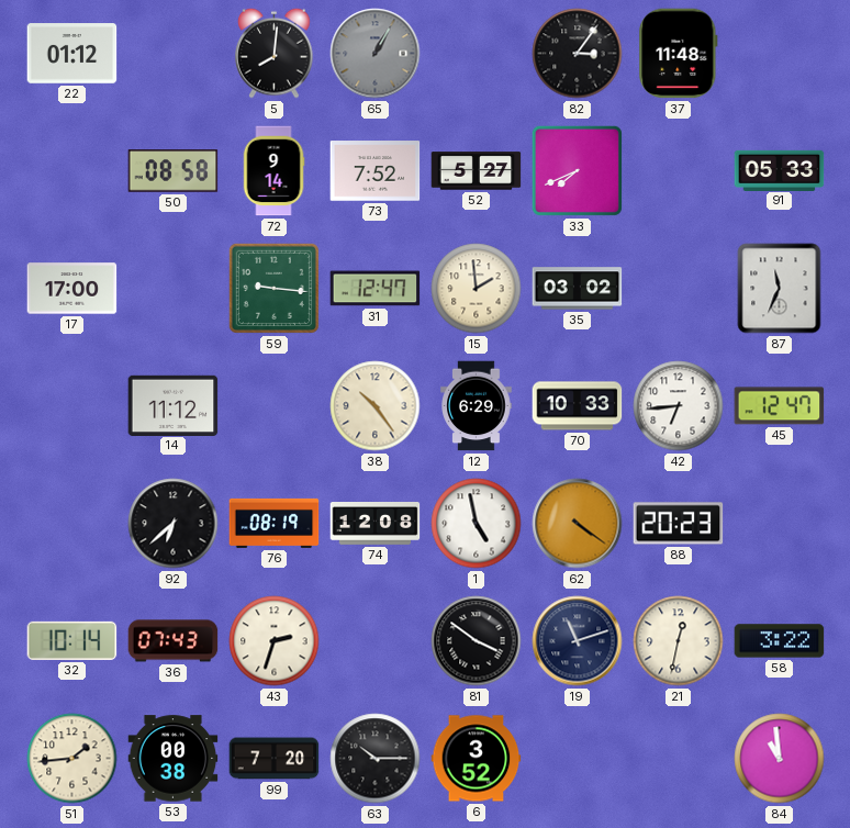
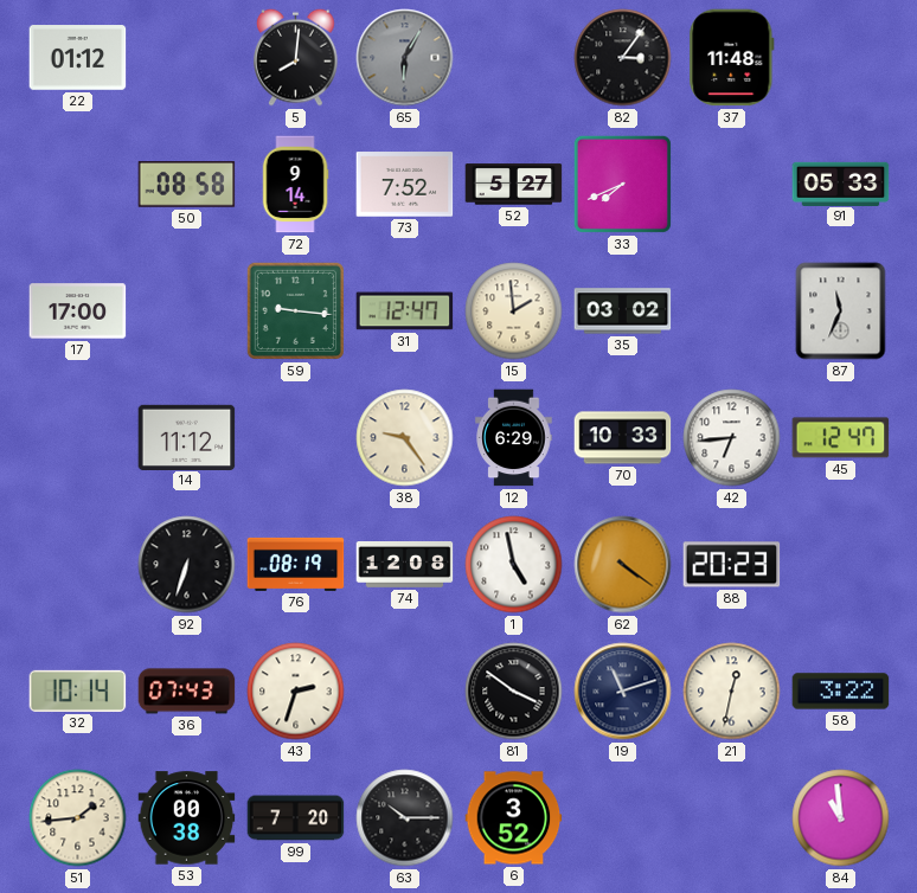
65: 1:05 -> 6:05 (405, 58)
38: 10:24 -> 9:24 (405, 438)
92: 6:38 -> 6:33 (187, 565)
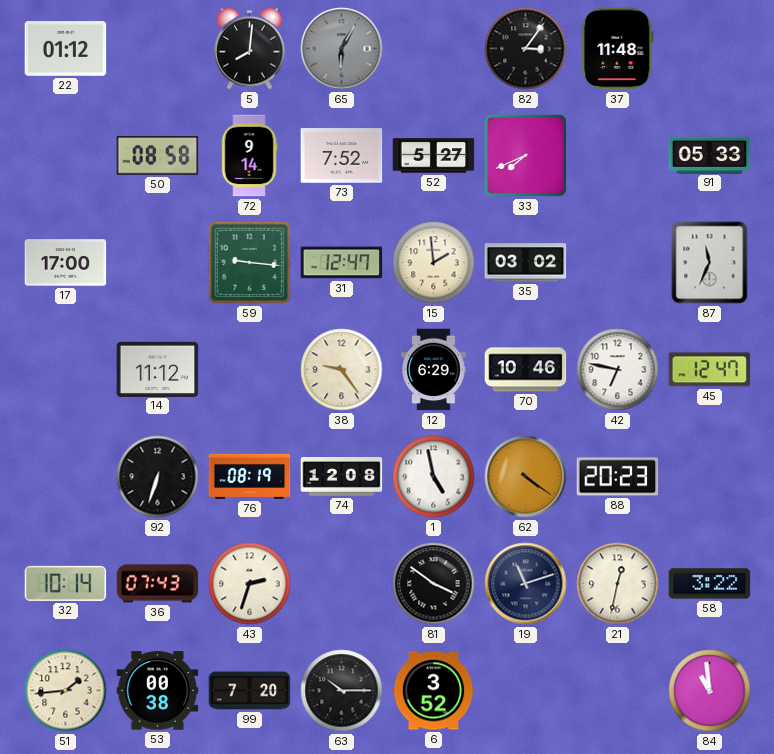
70: 10:33 -> 10:46 (526, 370)
42: 6:44 -> 6:47 (618, 370)
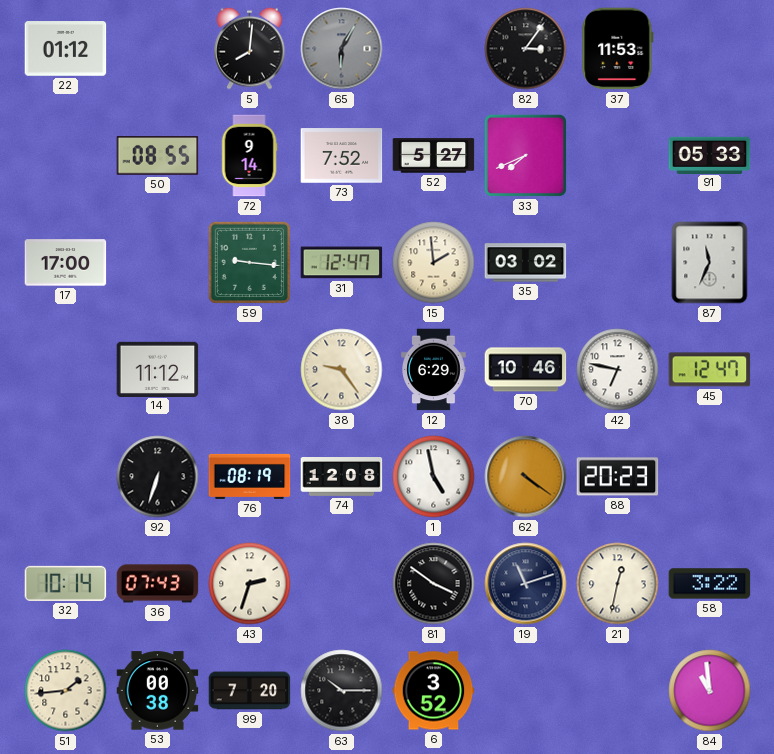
37: 11:48 -> 11:53 (618, 49)
50: 08:58 -> 08:55 (158, 156)
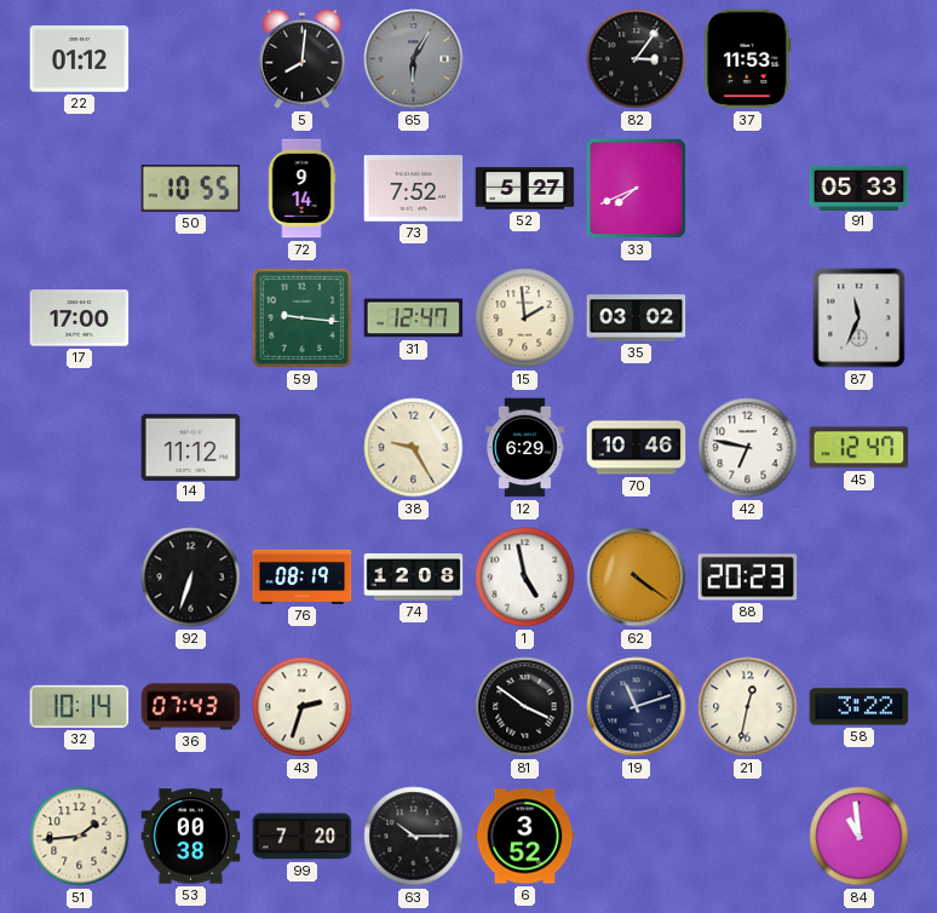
50: 08:55 -> 10:55 (191, 189)
38: 9:24 -> 9:25 (414, 448)
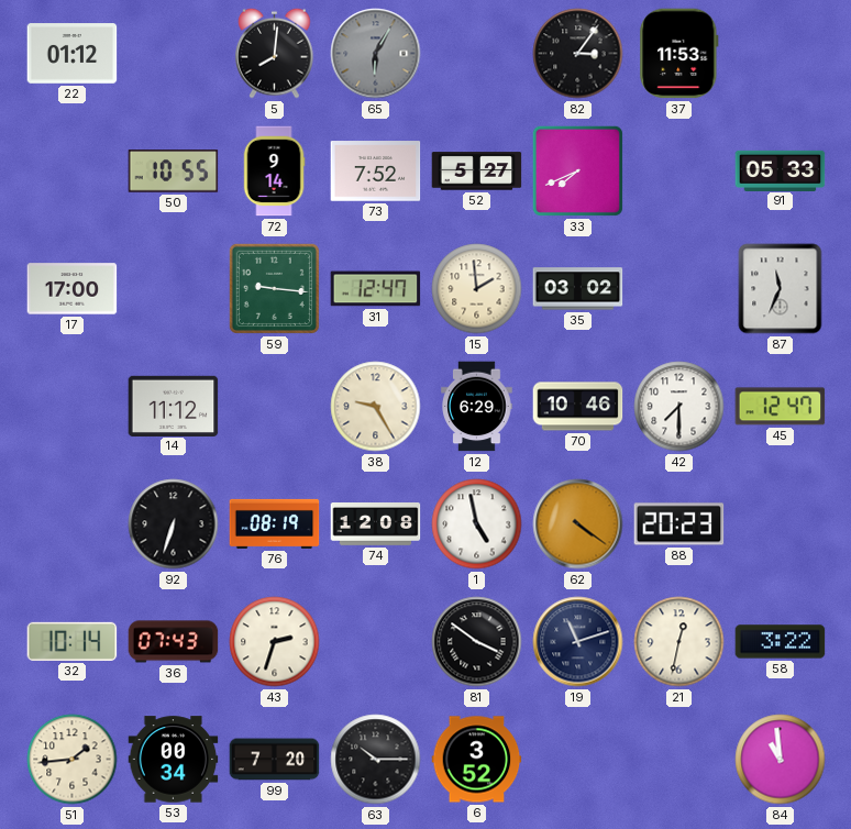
42: 6:47 -> 7:30 (679, 407)
53: 00:38 -> 00:34 (174, 760)
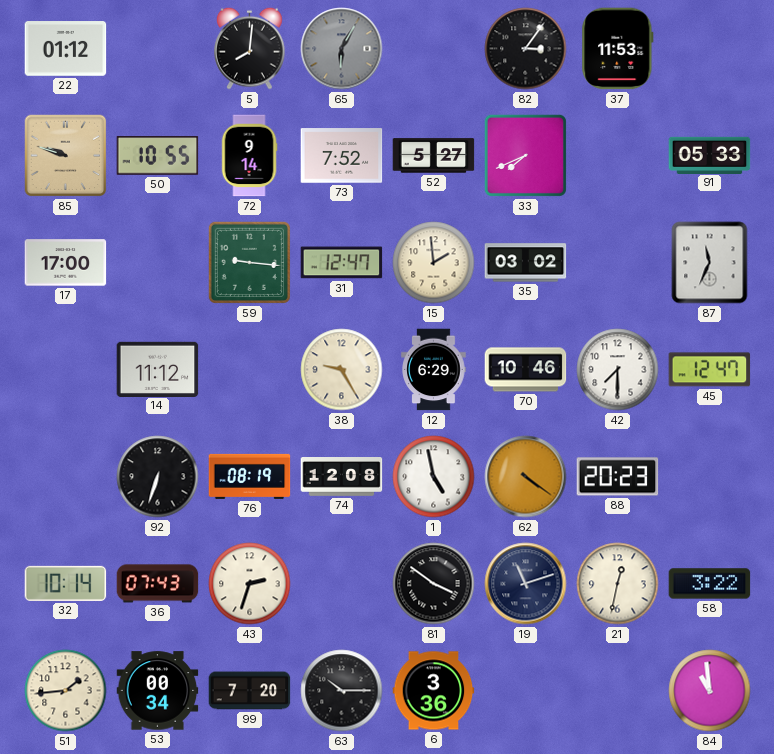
85: none -> 9:48 (66, 156)
6: 3:52 -> 3:36 (434, 691)
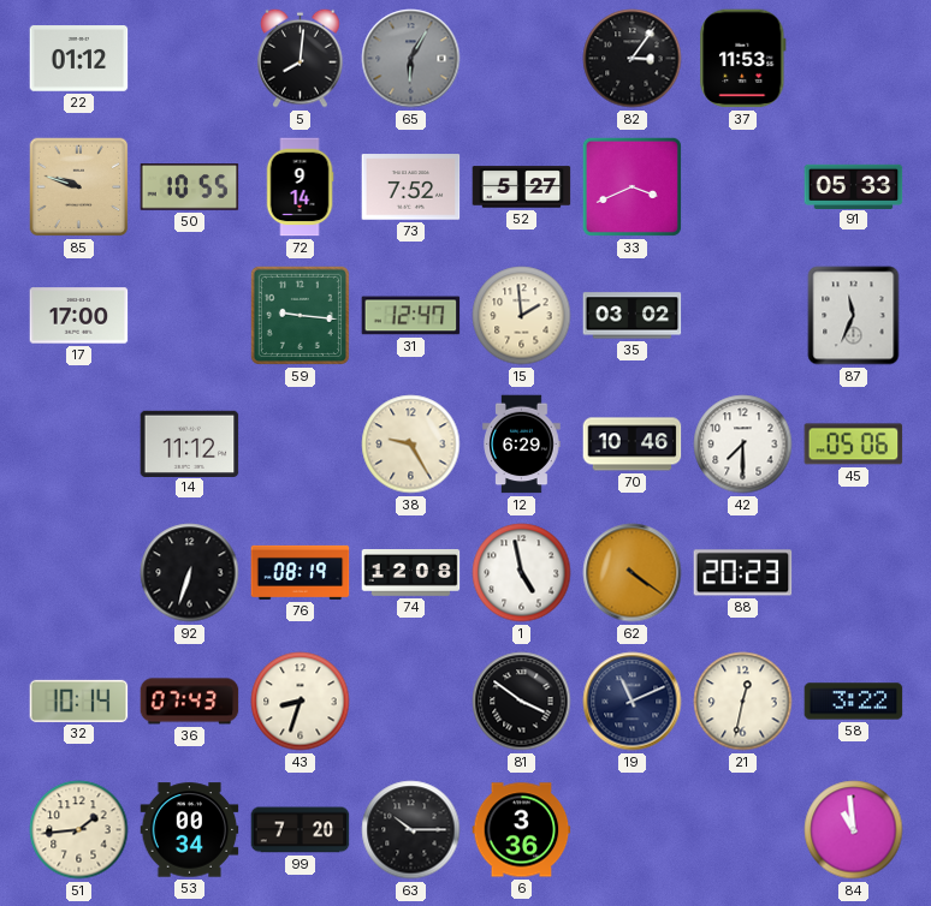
33: 7:41 -> 3:41 (631, 186)
45: 12:47 -> 05:06 (854, 445)
43: 2:33 -> 8:33 (301, 702)
19: 11:12 -> 11:11 (633, 702)
